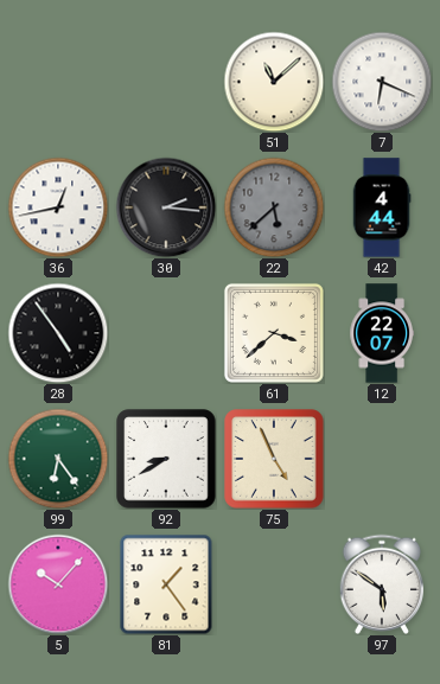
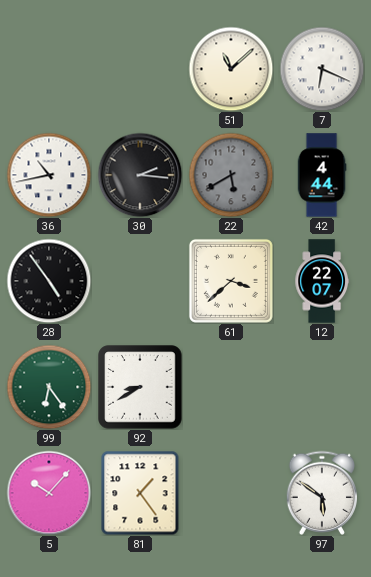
36: 12:43 -> 10:43 (49, 175)
22: 5:38 -> 5:40 (231, 175)
75: 4:56 -> none (274, 459)
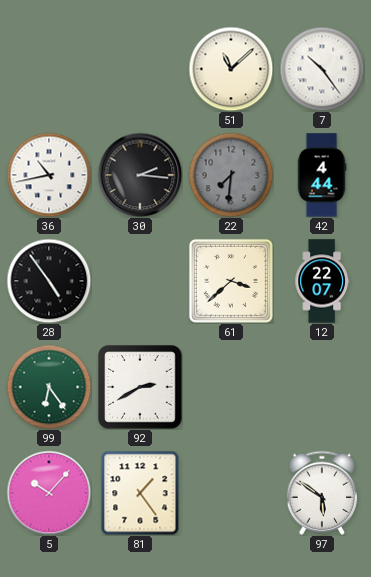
7: 6:19 -> 10:24 (322, 69)
22: 5:40 -> 7:31 (231, 175)
92: 8:40 -> 2:40 (140, 387)
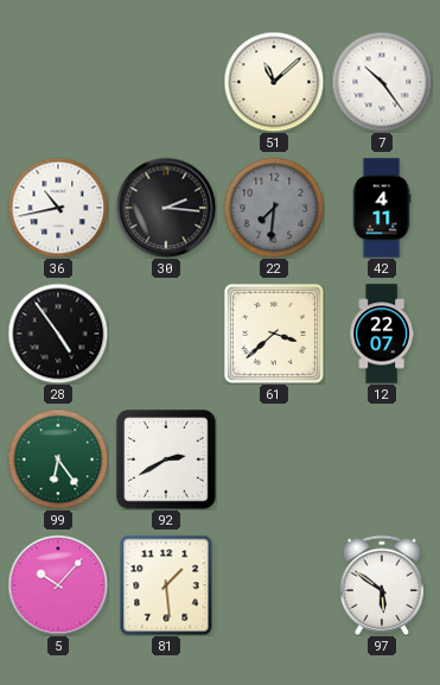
42: 4:44 -> 4:11 (382, 208)
81: 1:24 -> 1:29 (166, 585)
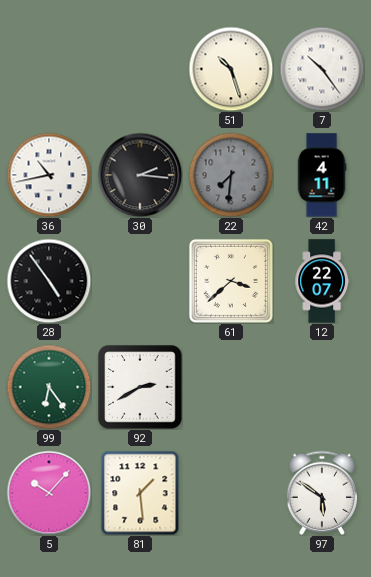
51: 11:08 -> 10:27 (231, 69)
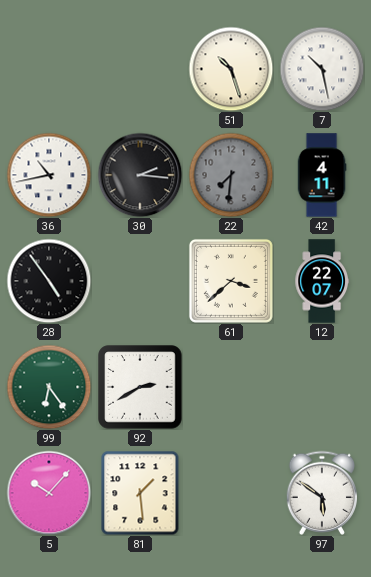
7: 10:24 -> 10:28 (322, 69)
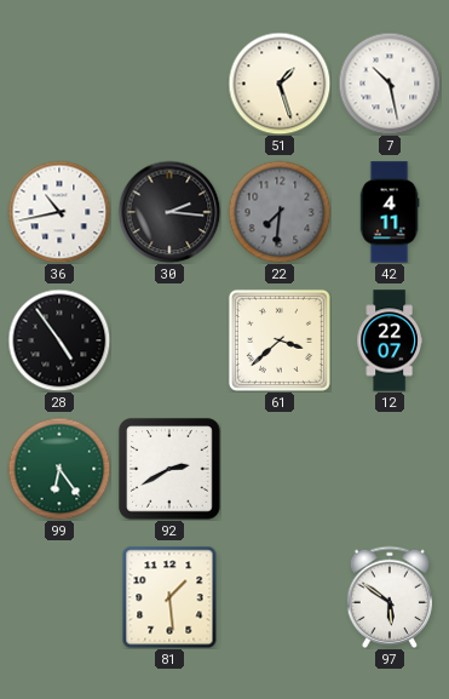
51: 10:27 -> 1:27 (280, 84)
5: 10:07 -> none (49, 493)
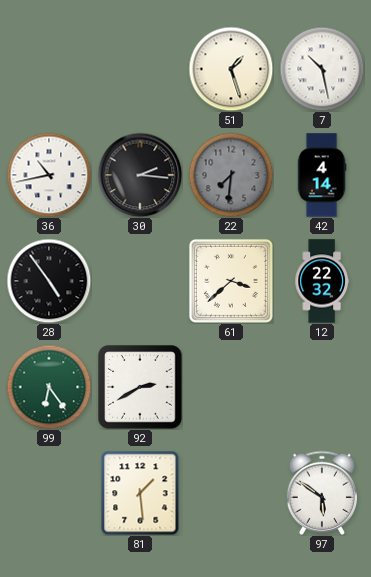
42: 4:11 -> 4:14 (322, 175)
12: 22:07 -> 22:32 (322, 281)
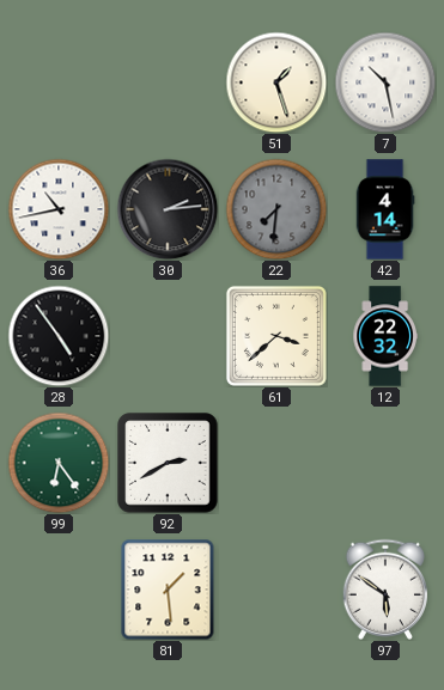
30: 2:16 -> 2:14 (168, 209)
